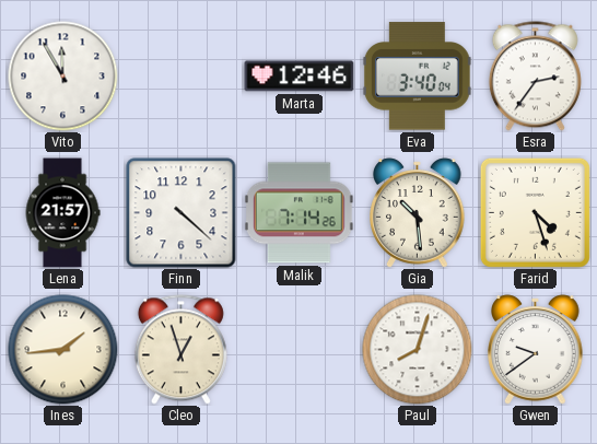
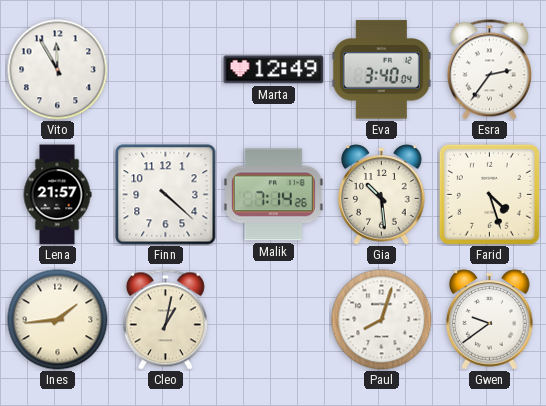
Marta: 12:46 -> 12:49 (274, 70)
Cleo: 12:57 -> 1:02 (165, 320)
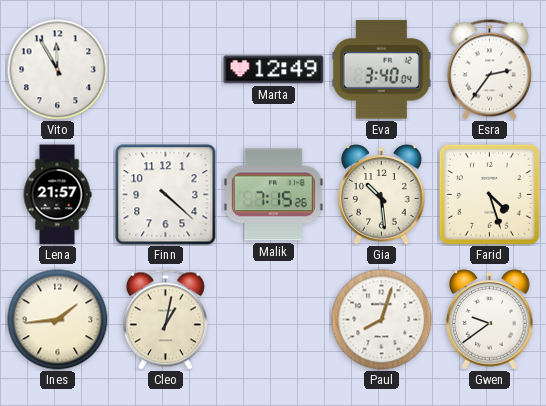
Malik: 7:14 -> 7:15 (273, 195)
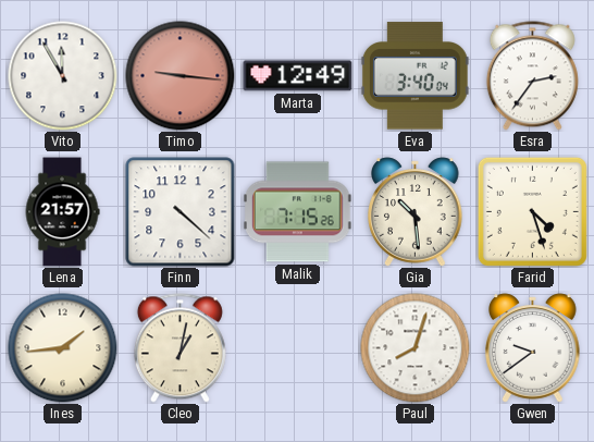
Timo: none -> 9:16 (181, 76)
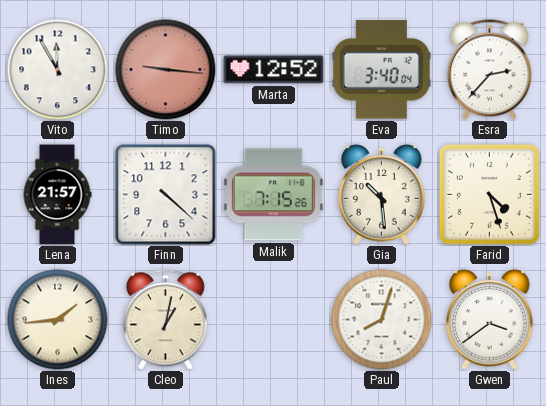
Marta: 12:49 -> 12:52 (274, 70)
Esra: 2:36 -> 2:37 (489, 70)
Gwen: 9:39 -> 3:39 (490, 320)
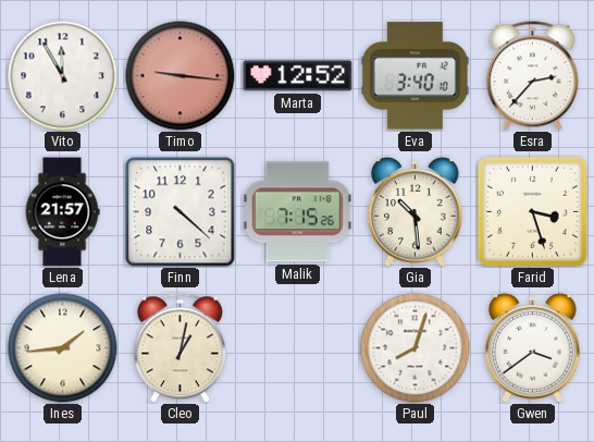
Eva: 3:40:04 -> 3:40:10 (414, 76)
Farid: 4:27 -> 3:27 (532, 211)
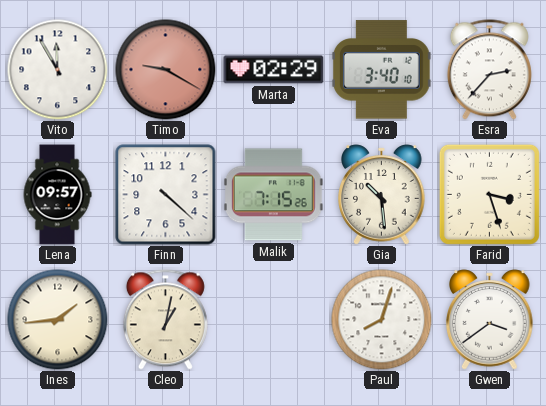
Timo: 9:16 -> 9:20 (166, 70)
Marta: 12:52 -> 02:29 (274, 70)
Lena: 21:57 -> 09:57 (57, 195)
